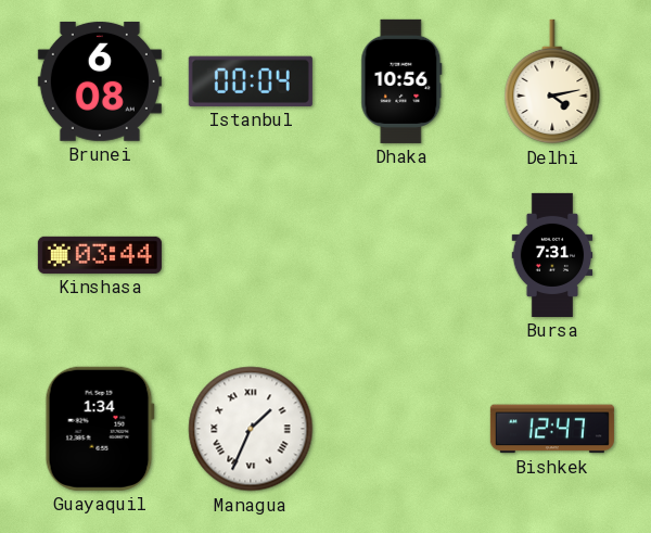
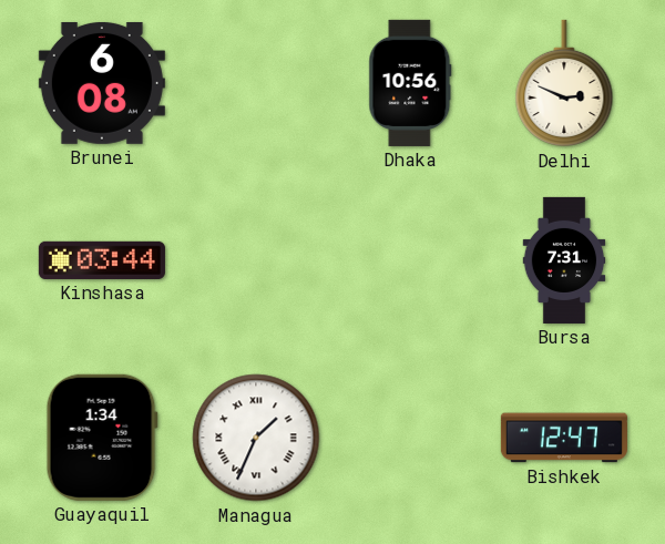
Istanbul: 00:04 -> none (251, 81)
Delhi: 4:13 -> 2:49 (564, 83)
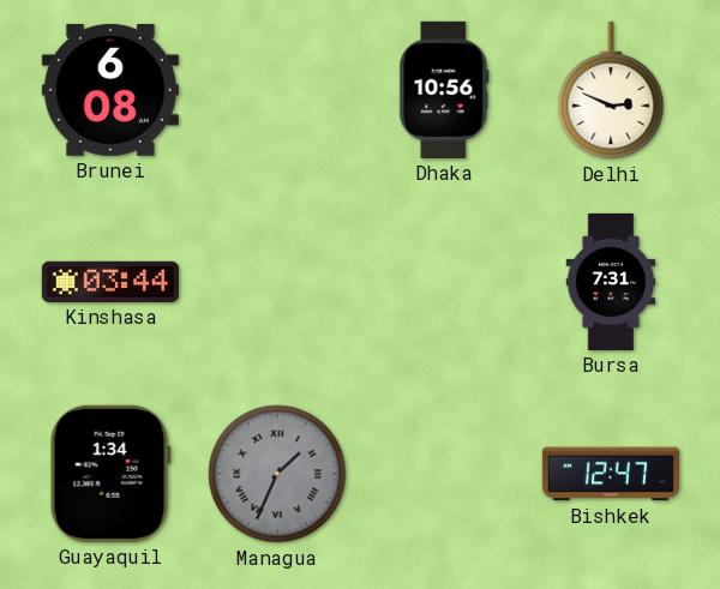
Managua dial: white -> grey (277, 474)
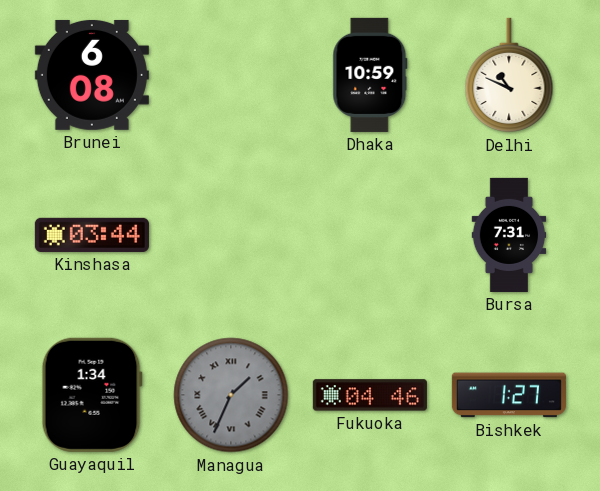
Dhaka: 10:56 -> 10:59 (370, 75)
Delhi: 2:49 -> 10:49 (509, 75)
Fukuoka: none -> 04:46 (370, 395)
Bishkek: 12:47 -> 1:27 (509, 395)
